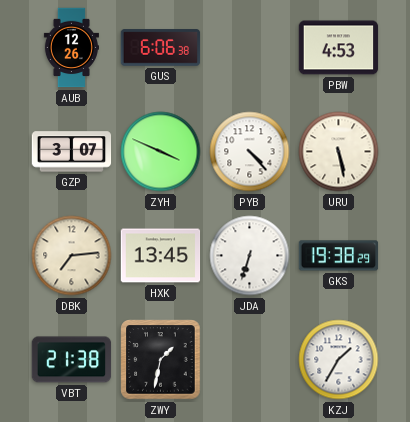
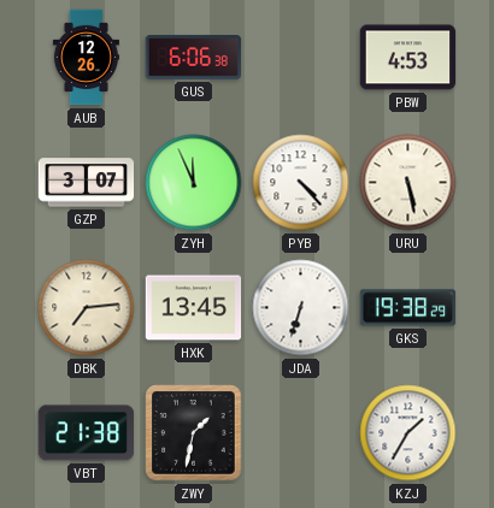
ZYH: 3:49 -> 11:56 (194, 183)
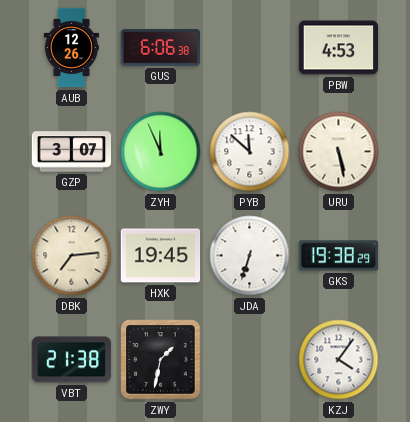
PYB: 4:23 -> 11:52 (250, 152)
HXK: 13:45 -> 19:45 (161, 256)
KZJ: 1:35 -> 4:06 (339, 360)
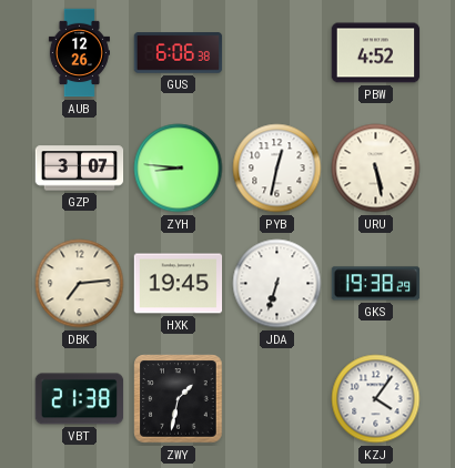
PBW: 4:53 -> 4:52 (376, 53)
ZYH: 11:56 -> 8:46 (179, 169)
PYB: 11:52 -> 12:32 (277, 169)
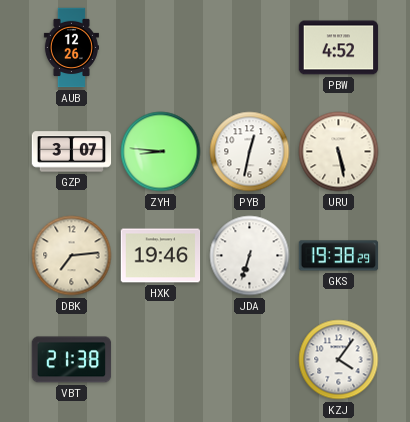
GUS: 6:06 -> none (179, 53)
HXK: 19:45 -> 19:46 (161, 256)
ZWY: 1:32 -> none (179, 399)
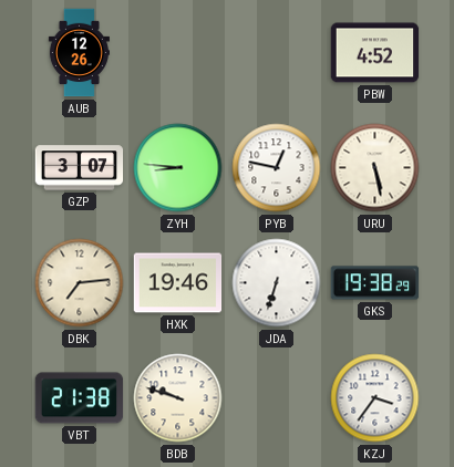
PYB: 12:32 -> 12:47 (277, 168)
BDB: none -> 9:48 (178, 398)
KZJ: 4:06 -> 3:36 (375, 398)
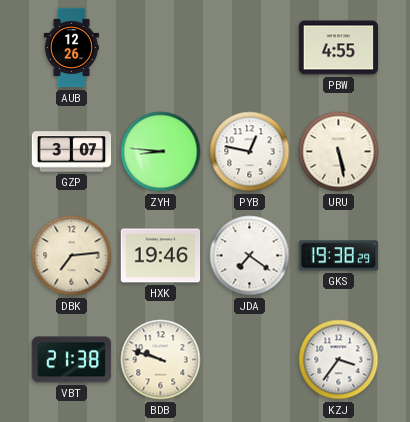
PBW: 4:52 -> 4:55 (339, 48)
JDA: 6:33 -> 7:21 (250, 256)
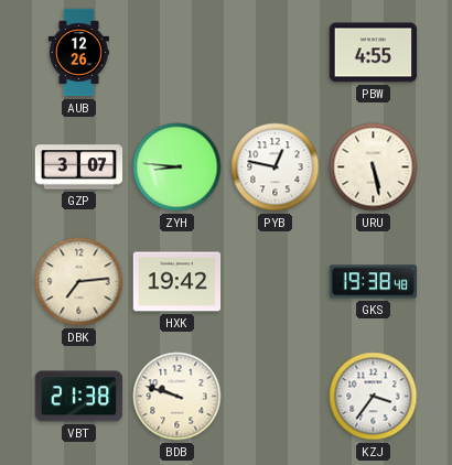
HXK: 19:46 -> 19:42 (177, 282)
JDA: 7:21 -> none (250, 256)
GKS: 19:38:29 -> 19:38:48 (374, 282)
